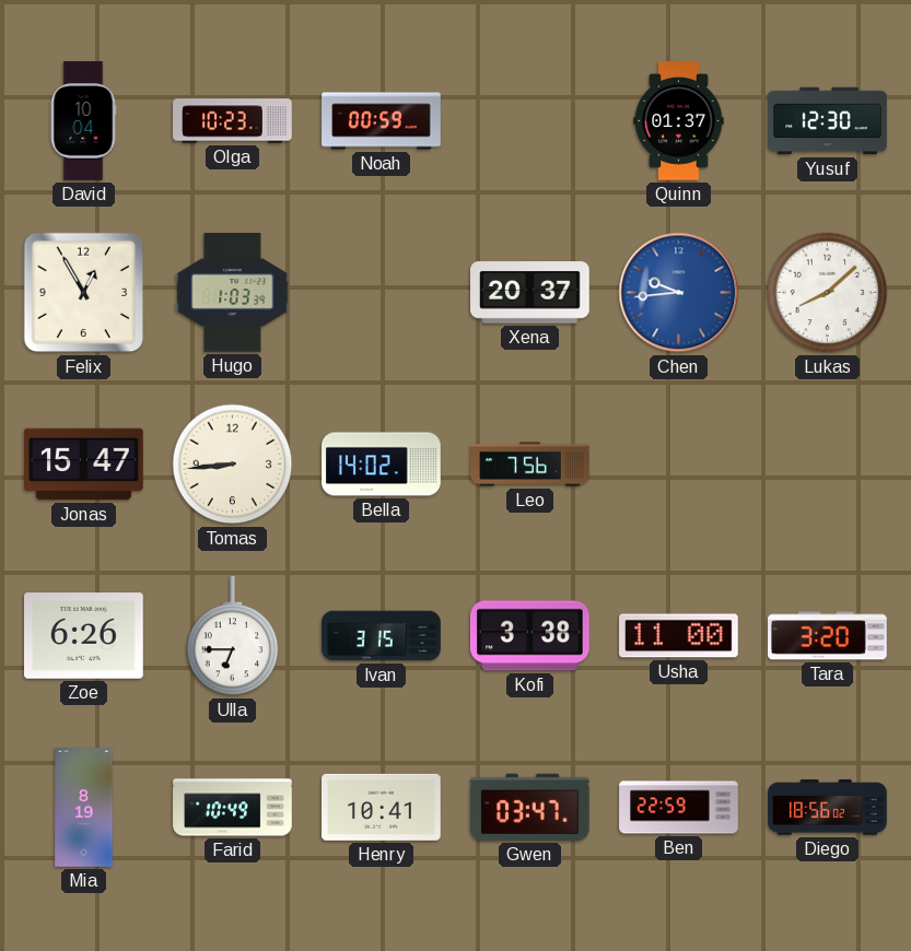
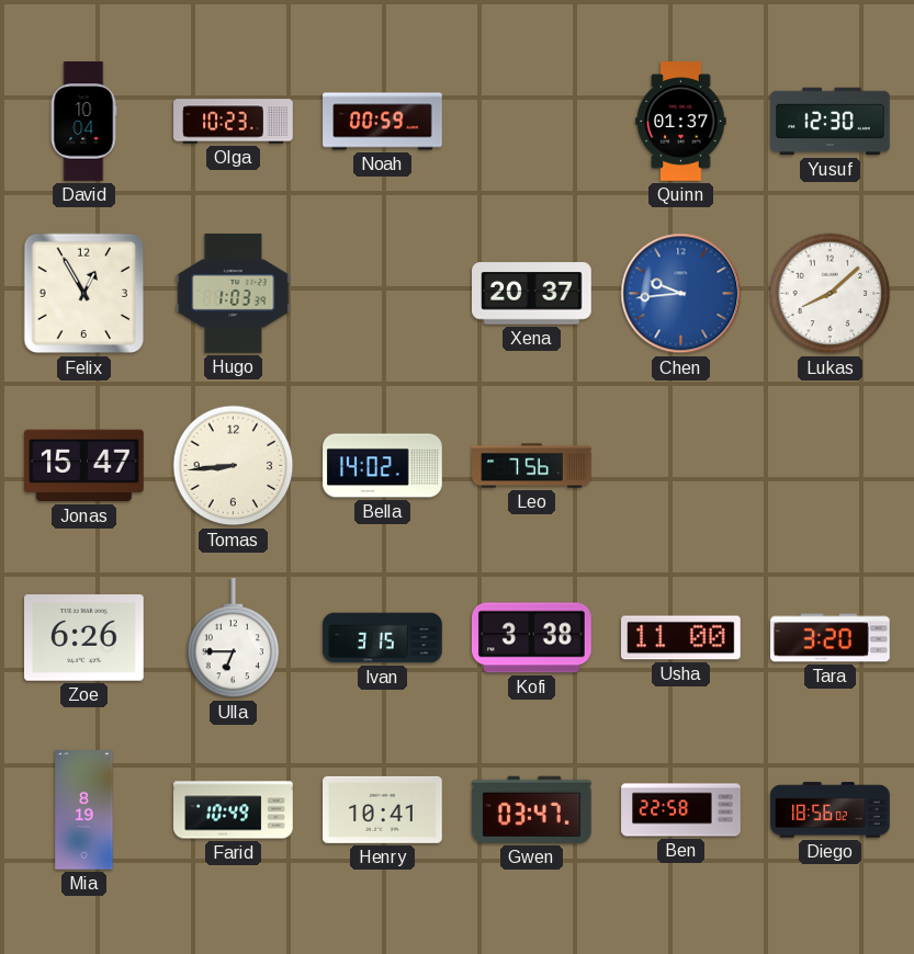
Ben: 22:59 -> 22:58 (681, 810)
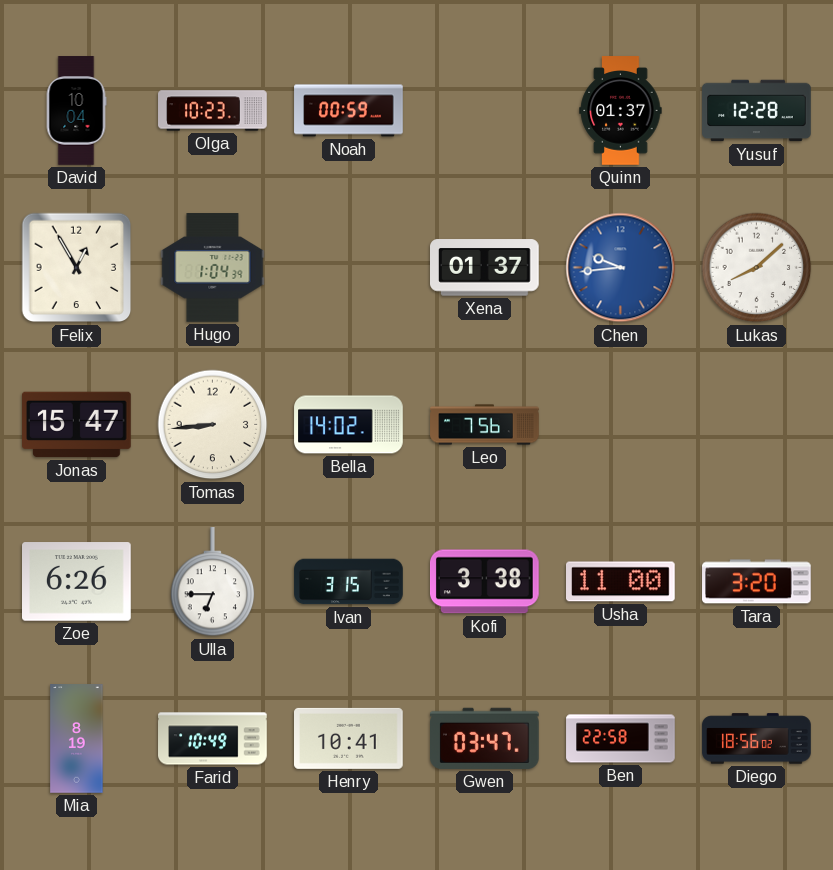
Yusuf: 12:30 -> 12:28 (757, 111)
Hugo: 1:03 -> 1:04 (213, 268)
Xena: 20:37 -> 01:37 (485, 268)
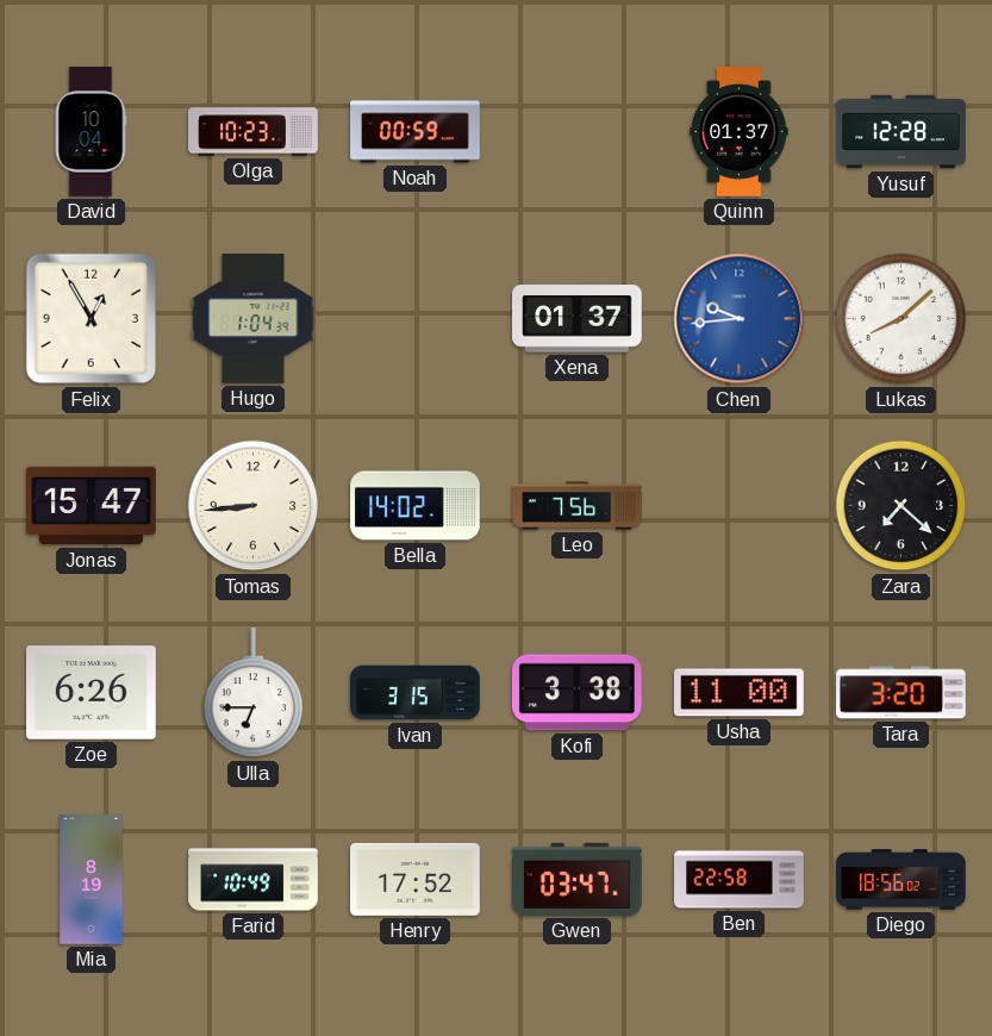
Zara: none -> 7:22 (901, 506)
Henry: 10:41 -> 17:52 (416, 879)
